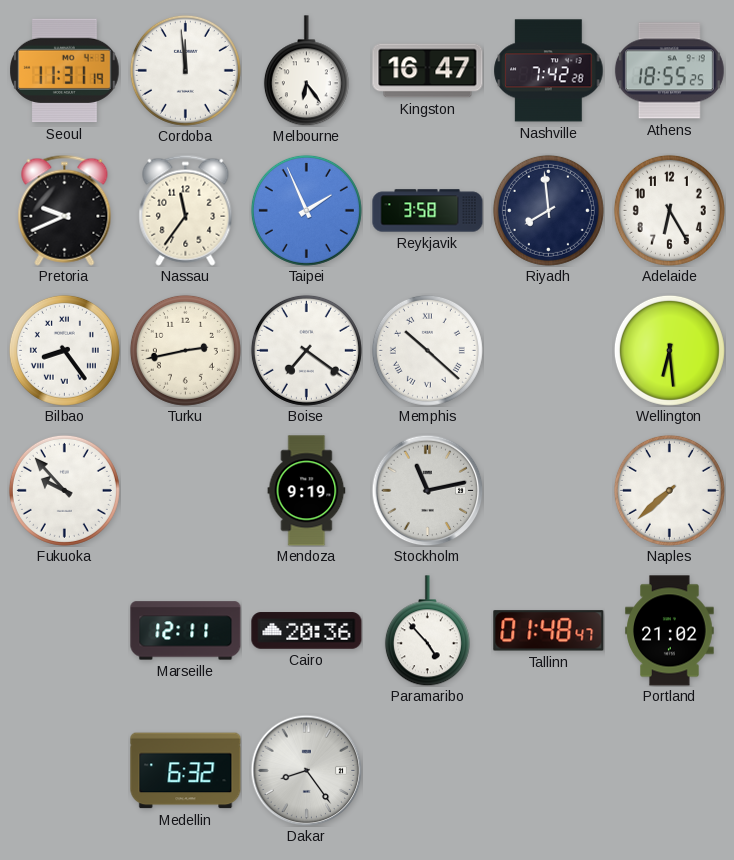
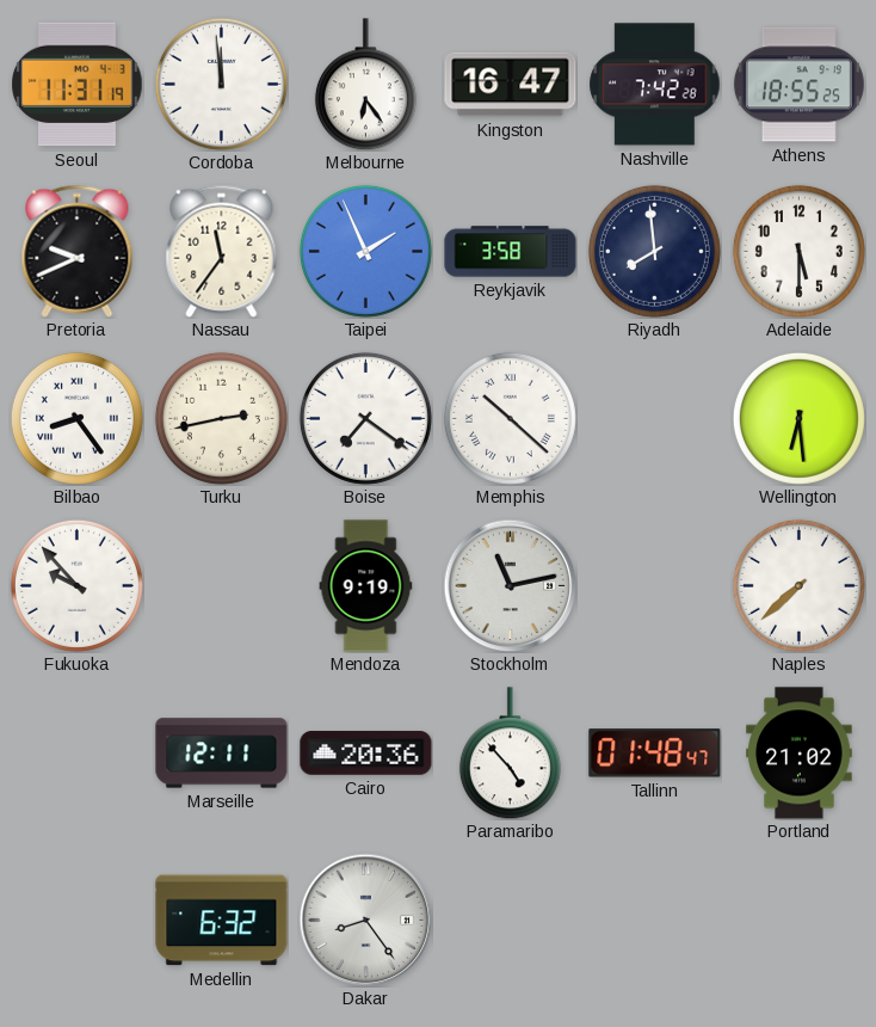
Adelaide: 6:25 -> 5:30 (798, 251)
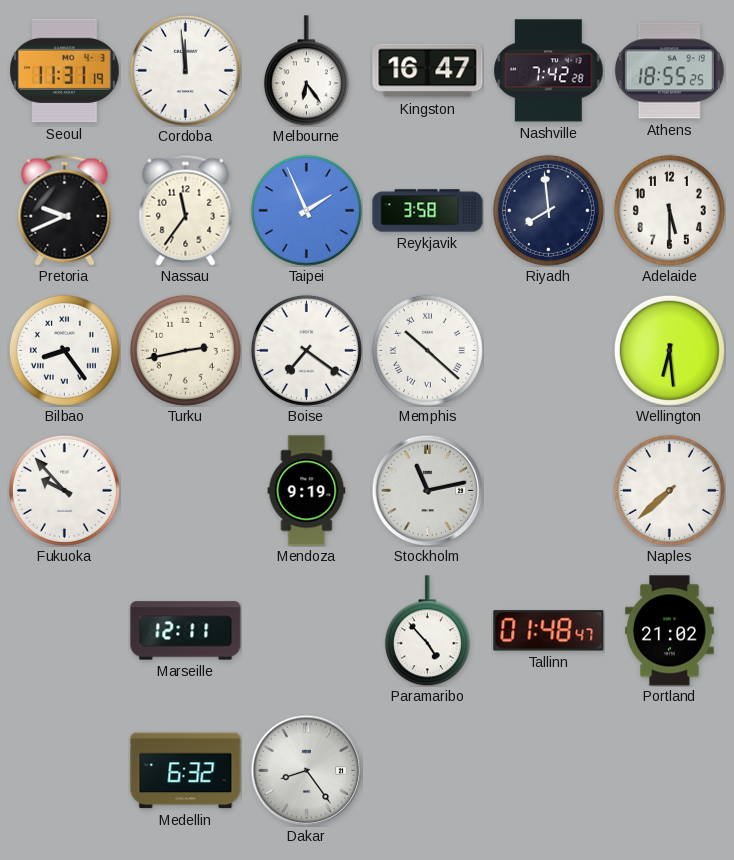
Cairo: 20:36 -> none (366, 754)
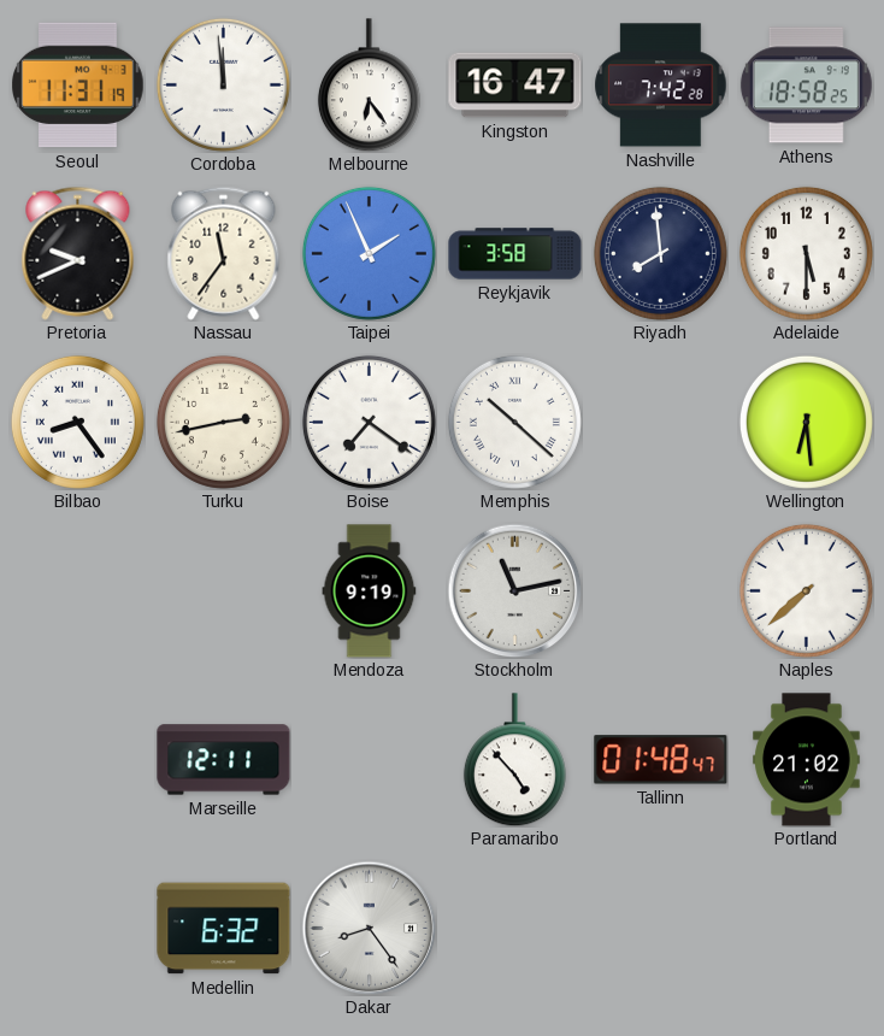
Athens: 18:55 -> 18:58 (806, 86)
Fukuoka: 9:53 -> none (64, 490)
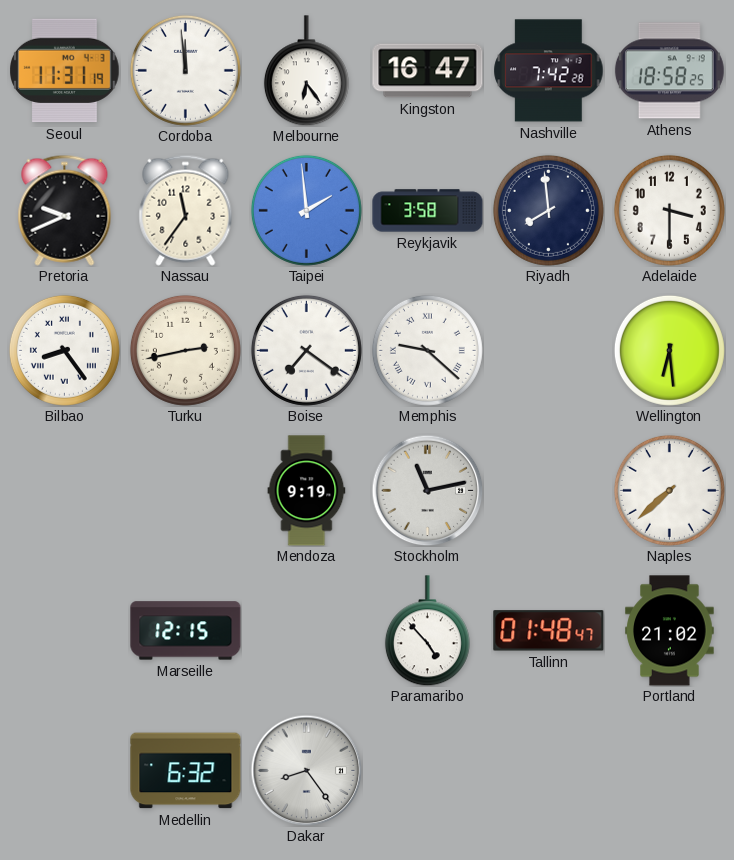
Taipei: 1:56 -> 1:59 (306, 210)
Adelaide: 5:30 -> 3:30 (669, 210)
Memphis: 10:22 -> 9:22 (427, 350)
Marseille: 12:11 -> 12:15 (186, 631)
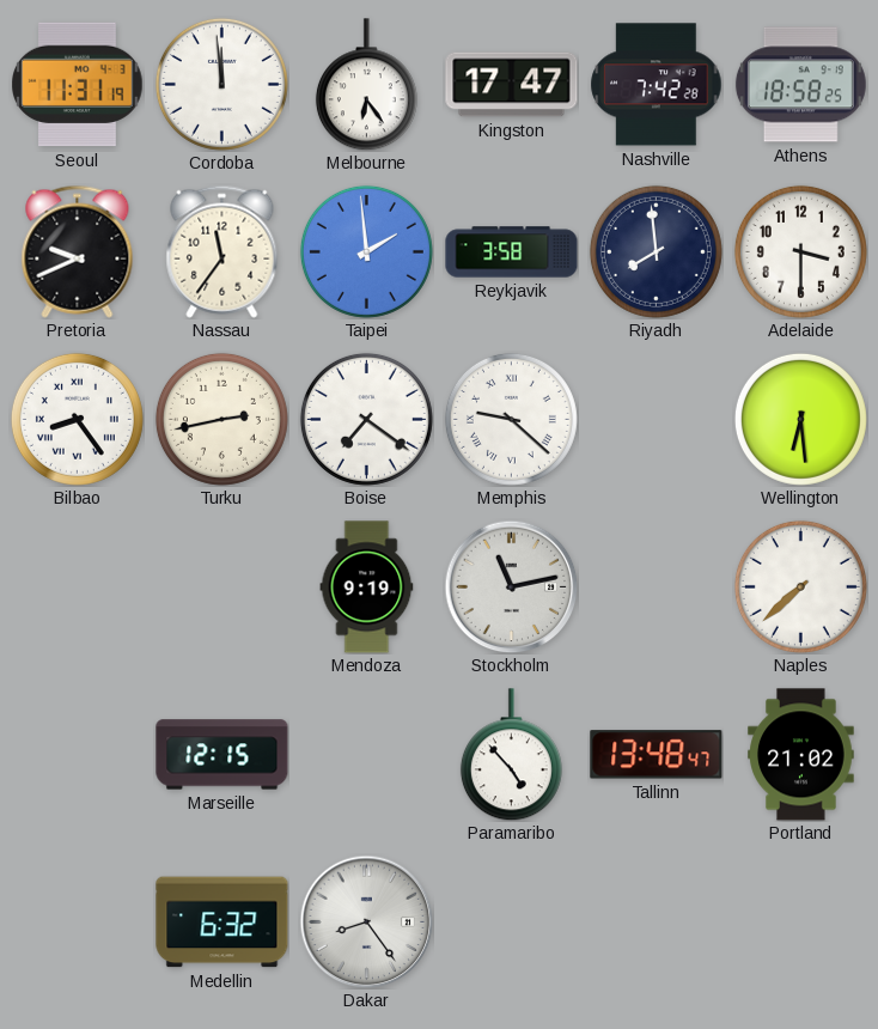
Kingston: 16:47 -> 17:47 (512, 85)
Tallinn: 01:48 -> 13:48 (657, 755)
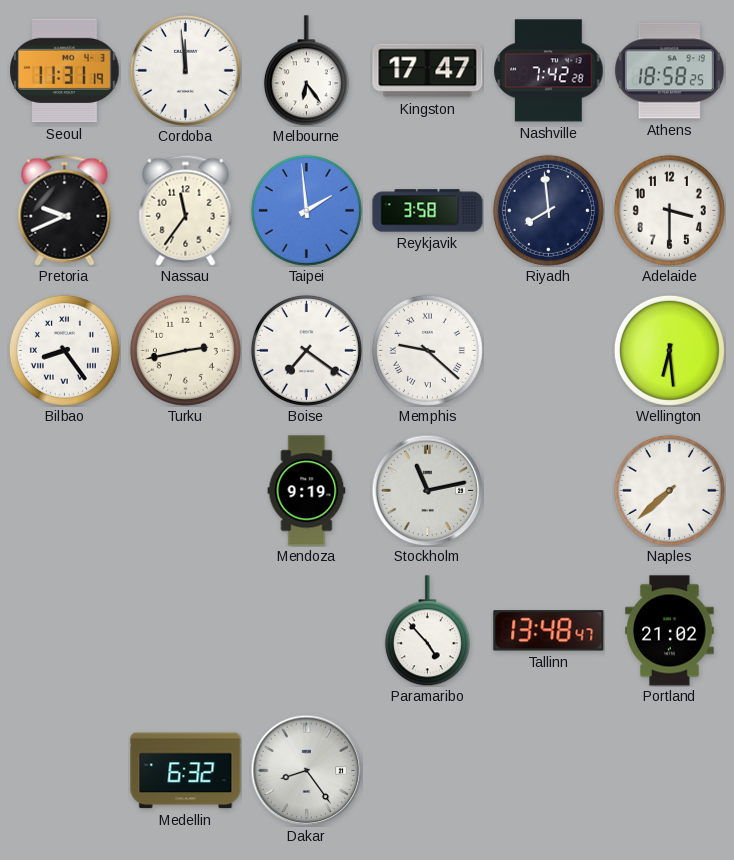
Marseille: 12:15 -> none (222, 755)
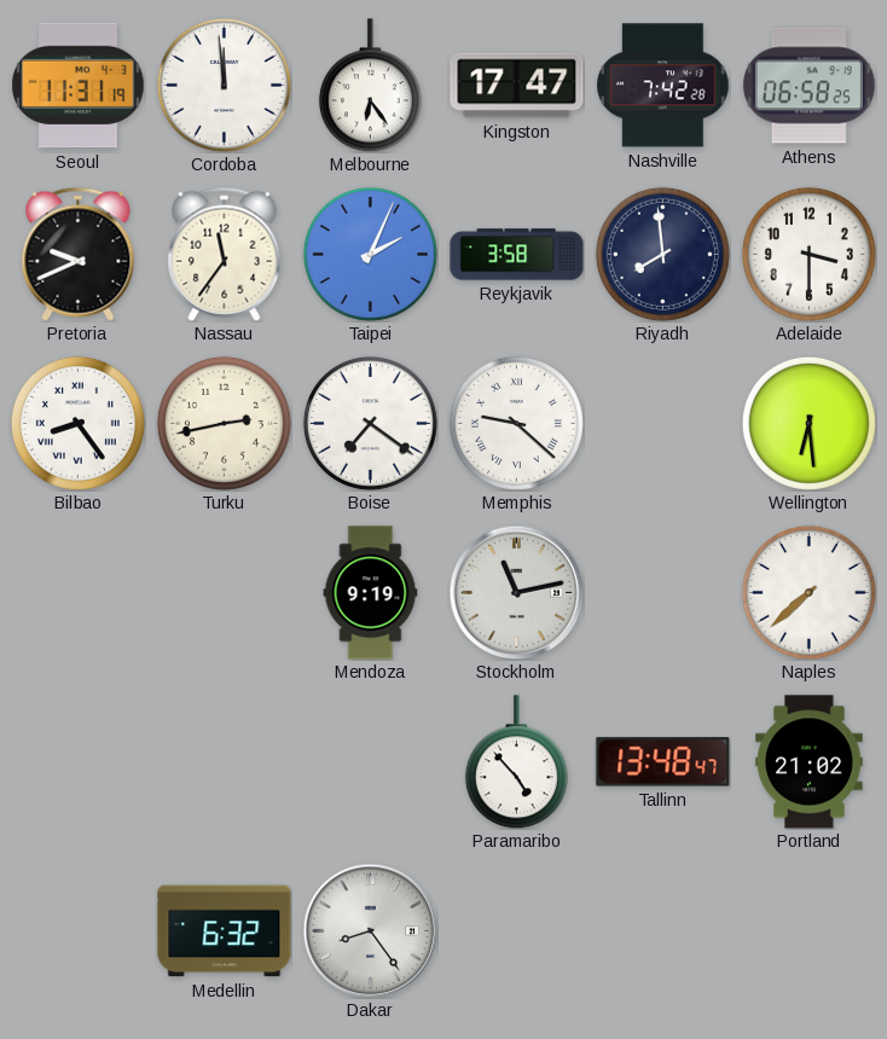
Athens: 18:58 -> 06:58 (808, 86)
Taipei: 1:59 -> 2:04 (370, 254)
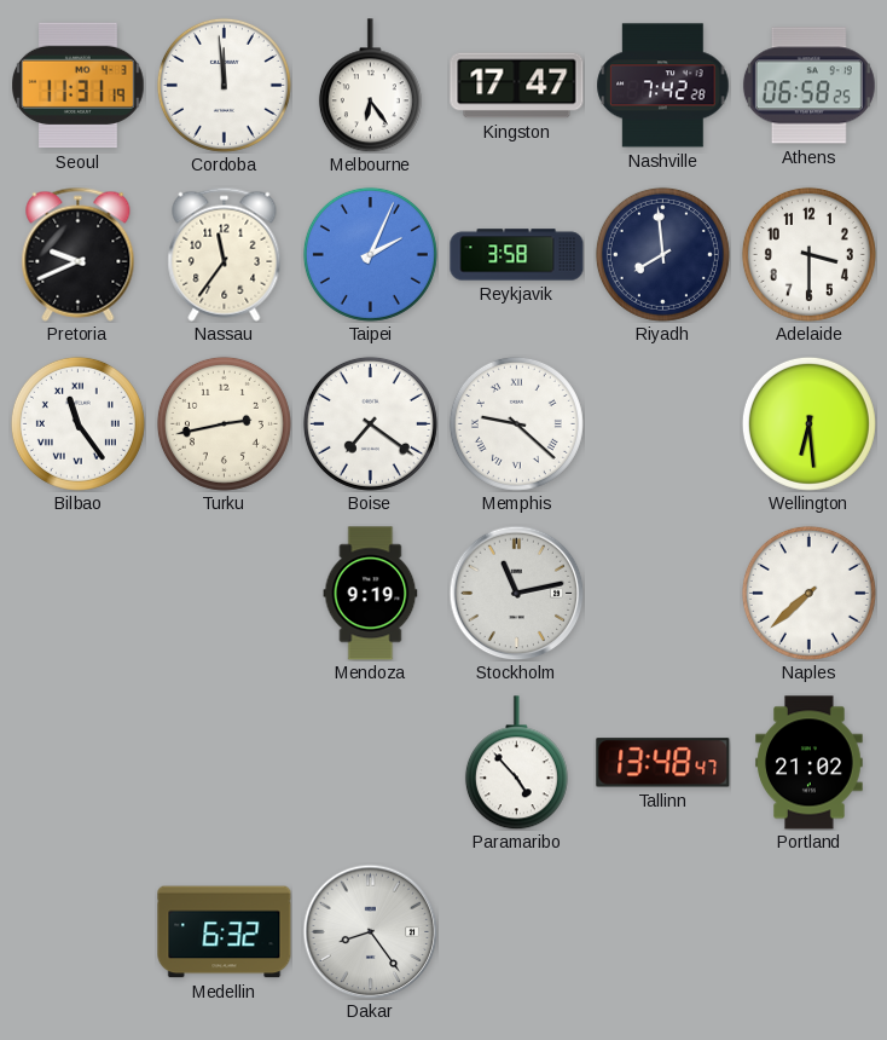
Bilbao: 8:24 -> 11:24 (77, 423)
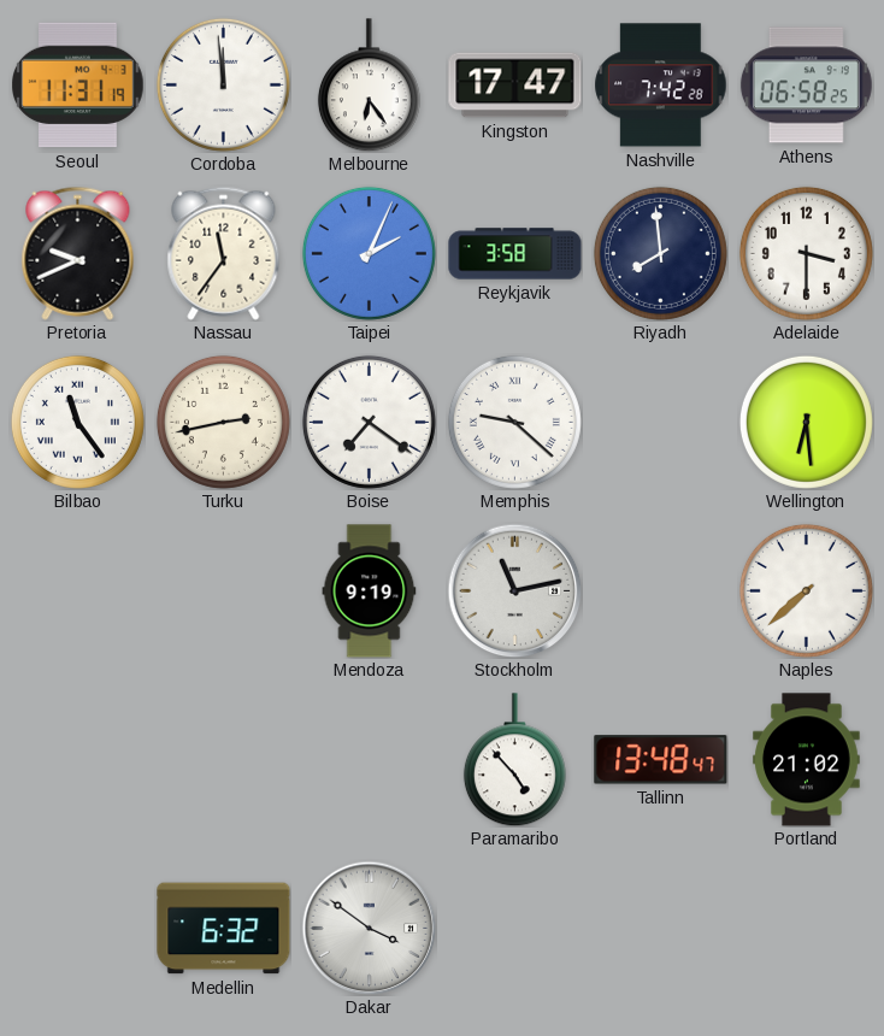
Dakar: 8:24 -> 3:51 (369, 928)
